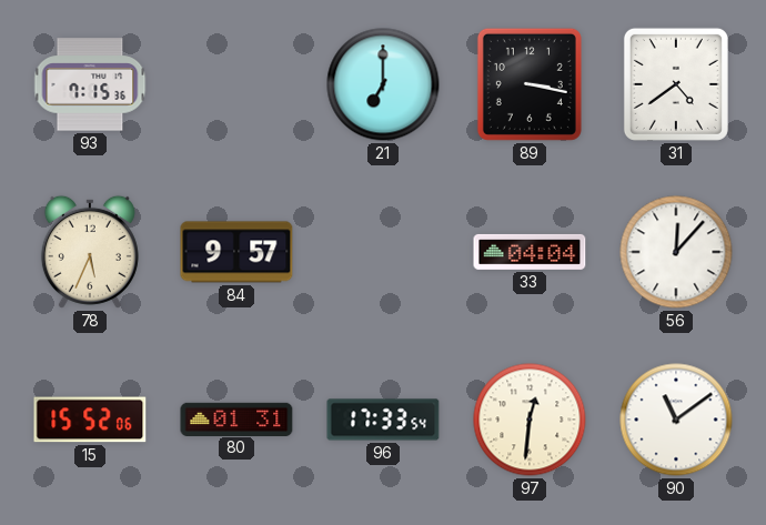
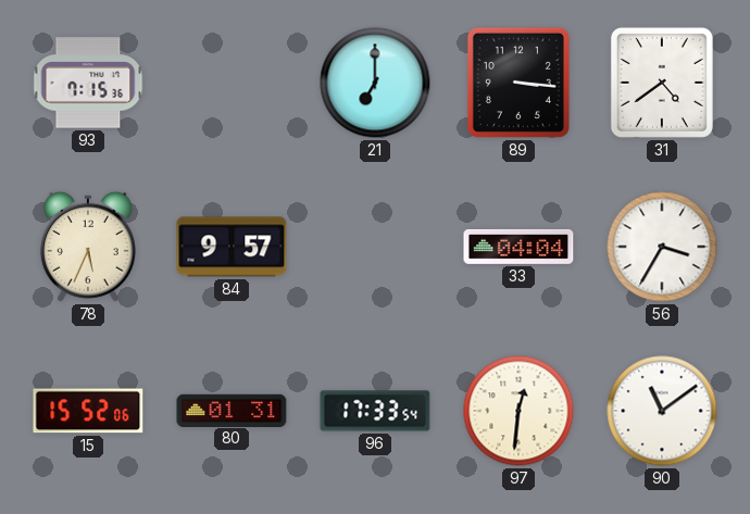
89: 3:17 -> 3:16 (518, 83)
56: 12:07 -> 3:35 (662, 247)
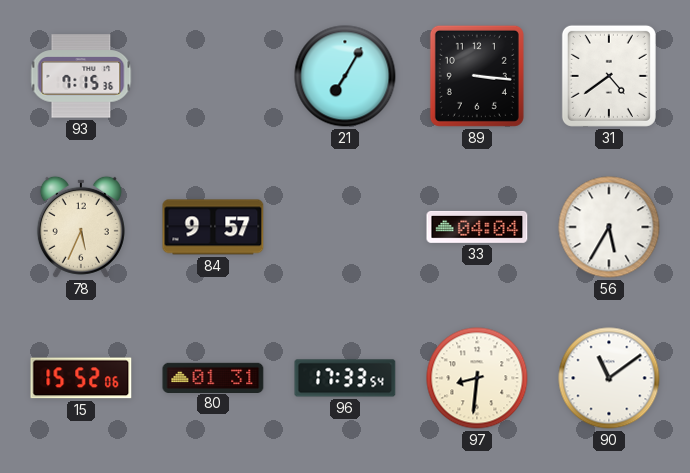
21: 7:00 -> 7:05 (345, 76)
56: 3:35 -> 5:35 (609, 227)
97: 12:31 -> 8:31 (477, 378)
